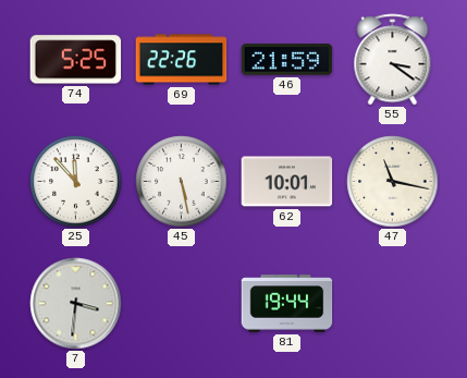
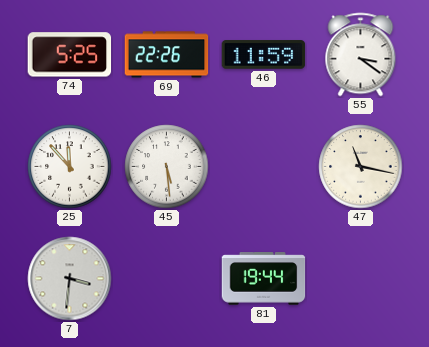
46: 21:59 -> 11:59 (264, 55)
45: 5:28 -> 5:29 (167, 167)
62: 10:01 -> none (287, 182)
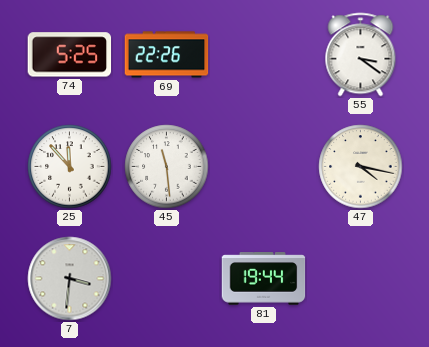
46: 11:59 -> none (264, 55)
45: 5:29 -> 11:29 (167, 167)
47: 11:17 -> 4:17 (361, 167)
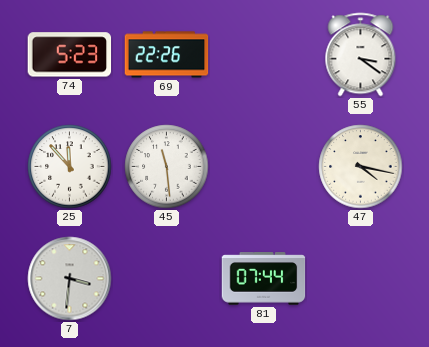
74: 5:25 -> 5:23 (70, 55)
81: 19:44 -> 07:44 (264, 279)
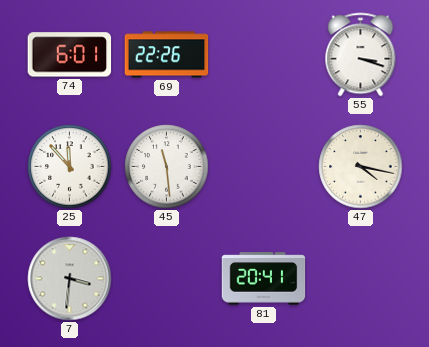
74: 5:23 -> 6:01 (70, 55)
55: 3:21 -> 3:18 (361, 55)
81: 07:44 -> 20:41 (264, 279)
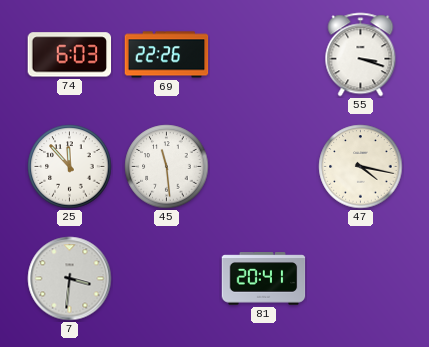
74: 6:01 -> 6:03 (70, 55)
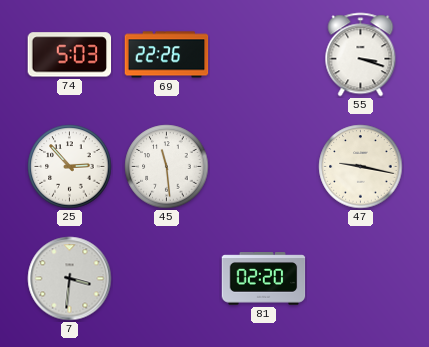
74: 6:03 -> 5:03 (70, 55)
25: 11:53 -> 2:53 (70, 167)
47: 4:17 -> 9:17 (361, 167)
81: 20:41 -> 02:20 (264, 279)
